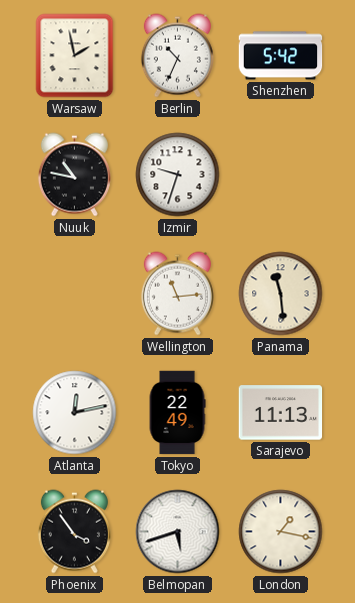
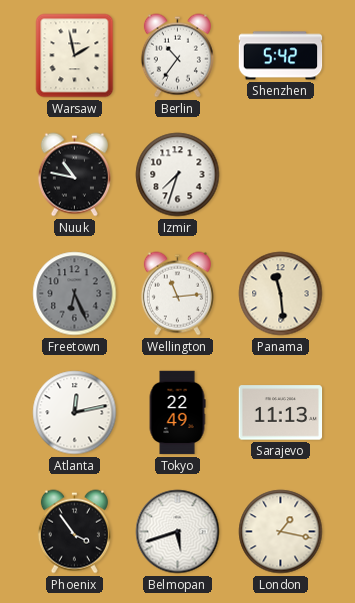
Berlin: 10:34 -> 10:36 (177, 56)
Izmir: 9:33 -> 7:33 (178, 175)
Freetown: none -> 6:26 (75, 294)
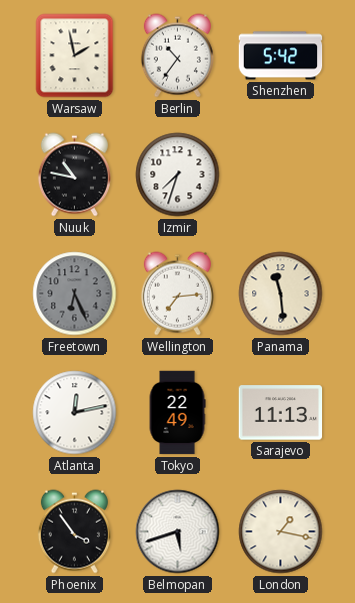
Wellington: 11:14 -> 7:14 (177, 294)
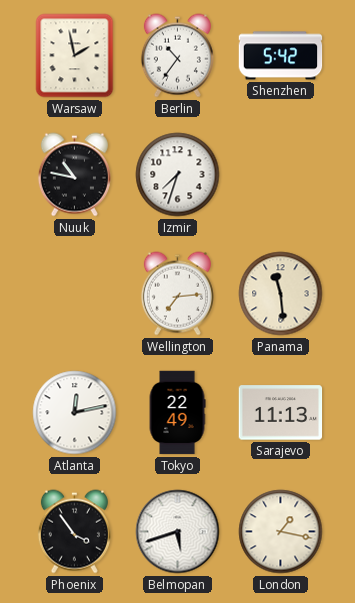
Freetown: 6:26 -> none (75, 294)
